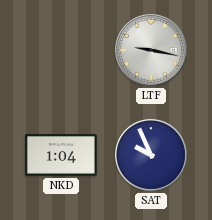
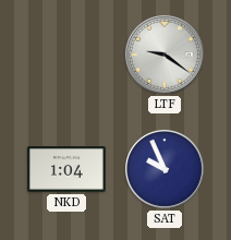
LTF: 9:17 -> 9:21 (165, 55)
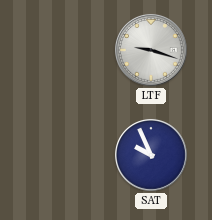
LTF: 9:21 -> 9:18 (151, 50)
NKD: 1:04 -> none (66, 169)
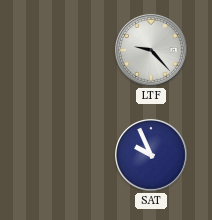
LTF: 9:18 -> 9:23 (151, 50)
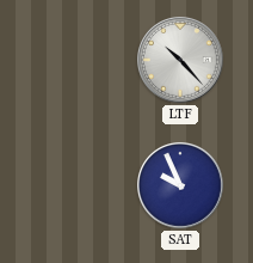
LTF: 9:23 -> 10:23 (180, 60)
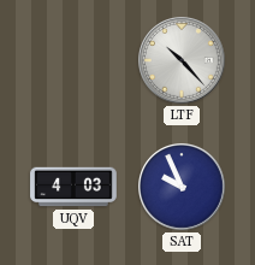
UQV: none -> 4:03 (73, 187)
